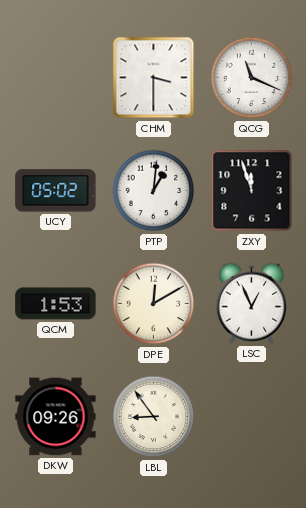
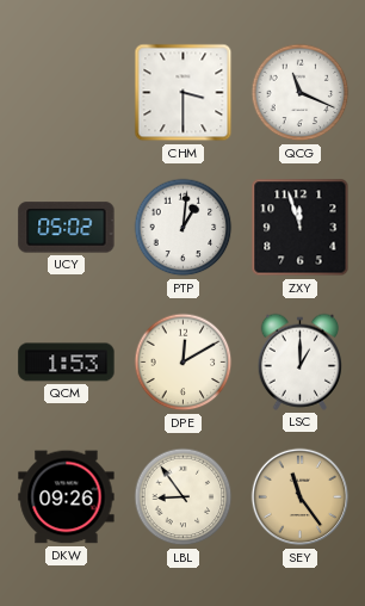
LSC: 12:56 -> 1:00 (299, 361)
SEY: none -> 11:24 (301, 497)
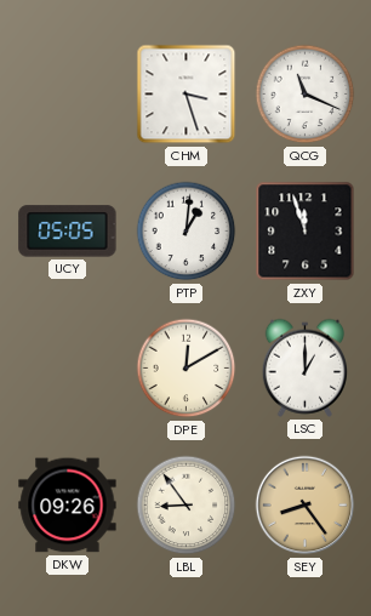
CHM: 3:30 -> 3:27 (187, 95)
UCY: 05:02 -> 05:05 (68, 232)
QCM: 1:53 -> none (67, 363)
SEY: 11:24 -> 8:24 (306, 506)
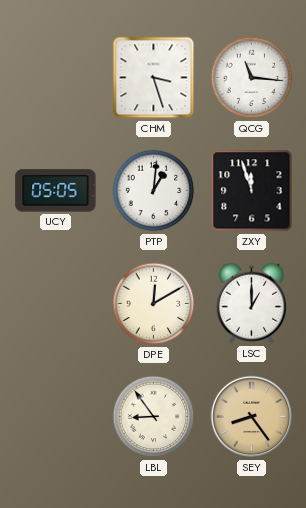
QCG: 11:19 -> 11:16 (252, 78)
DKW: 09:26 -> none (68, 506)
